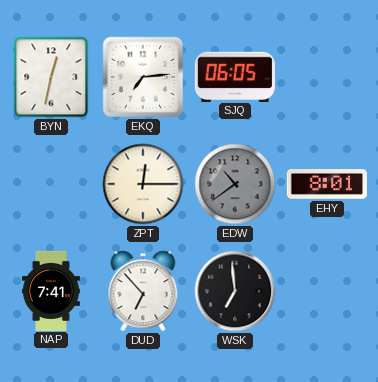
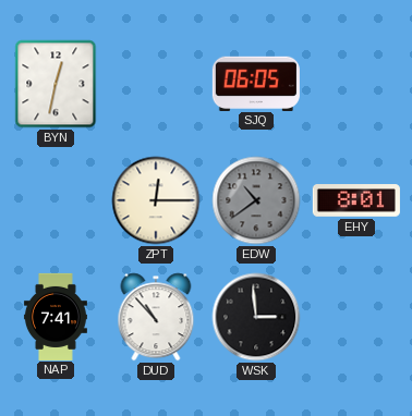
EKQ: 7:14 -> none (143, 77)
DUD: 6:53 -> 10:53 (156, 317)
WSK: 6:59 -> 2:59 (256, 317)
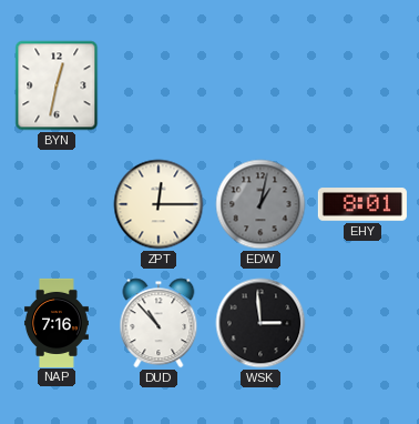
SJQ: 06:05 -> none (256, 83)
EDW: 10:39 -> 1:02 (260, 204)
NAP: 7:41 -> 7:16 (57, 322)
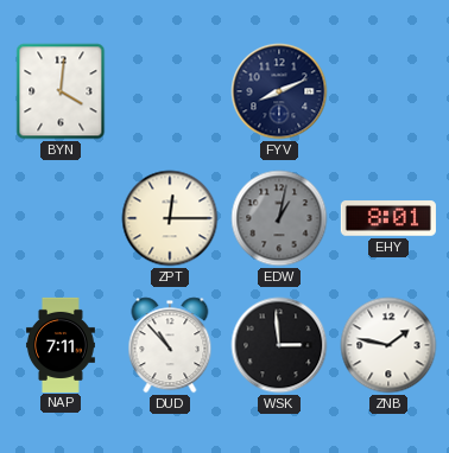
BYN: 12:32 -> 4:01 (61, 91)
FYV: none -> 8:11 (279, 91)
NAP: 7:16 -> 7:11 (61, 344)
ZNB: none -> 1:47 (388, 345)
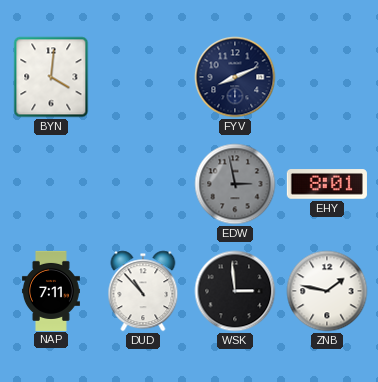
ZPT: 12:15 -> none (170, 218)
EDW: 1:02 -> 2:58 (235, 184)
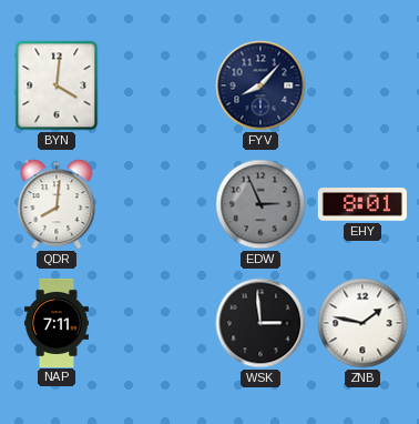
FYV: 8:11 -> 8:07 (260, 85)
QDR: none -> 8:01 (57, 204)
EDW: 2:58 -> 2:56 (260, 204)
DUD: 10:53 -> none (143, 291)
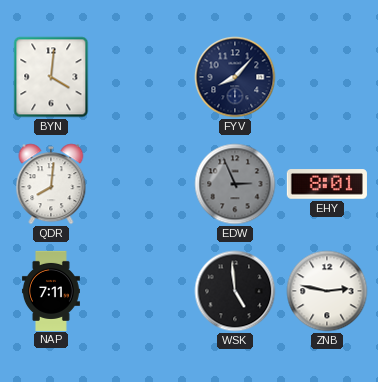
WSK: 2:59 -> 4:59 (235, 291)
ZNB: 1:47 -> 2:47 (327, 291)
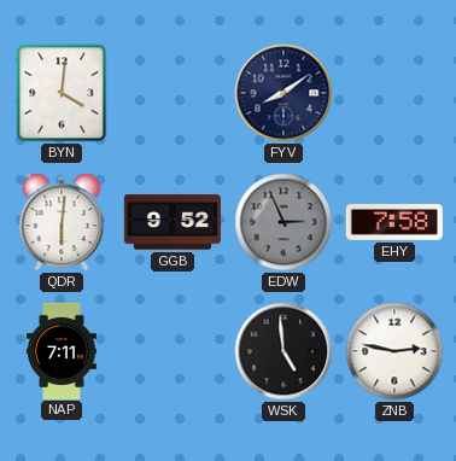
FYV: 8:07 -> 8:09 (283, 93)
QDR: 8:01 -> 6:01 (62, 222)
GGB: none -> 9:52 (173, 222)
EHY: 8:01 -> 7:58 (394, 222)
